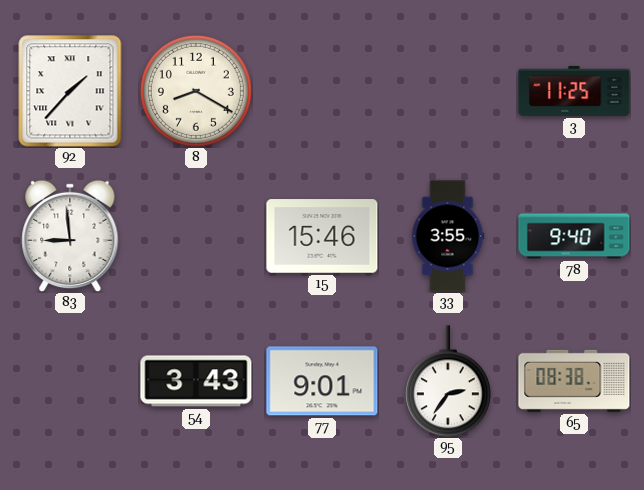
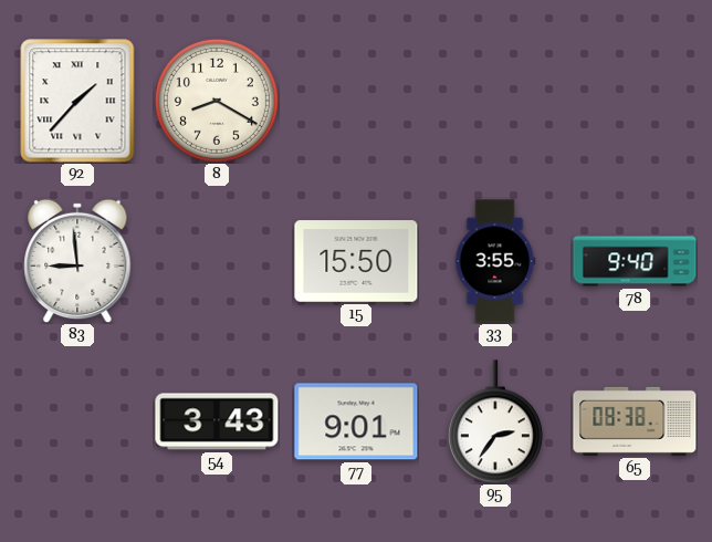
3: 11:25 -> none (574, 91)
15: 15:46 -> 15:50 (356, 261)
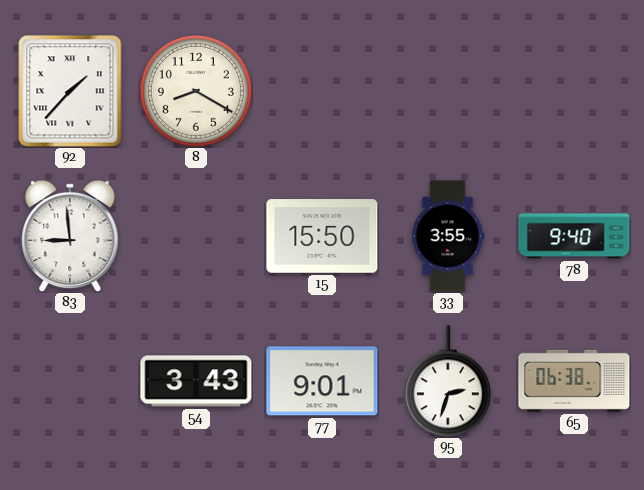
95: 2:36 -> 2:33 (448, 381)
65: 08:38 -> 06:38 (574, 381)
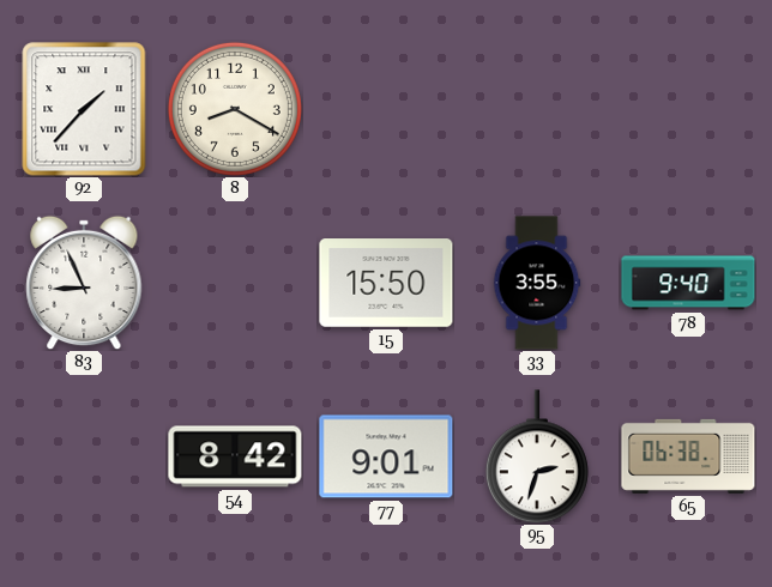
83: 8:59 -> 8:56 (84, 283)
54: 3:43 -> 8:42 (235, 456)
